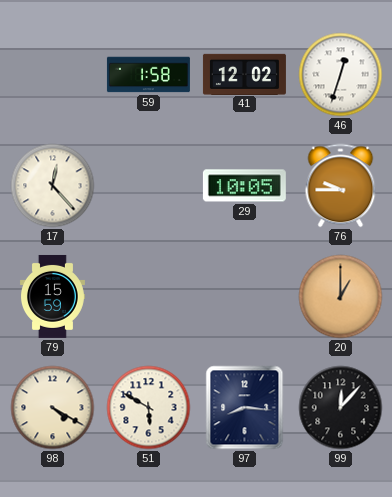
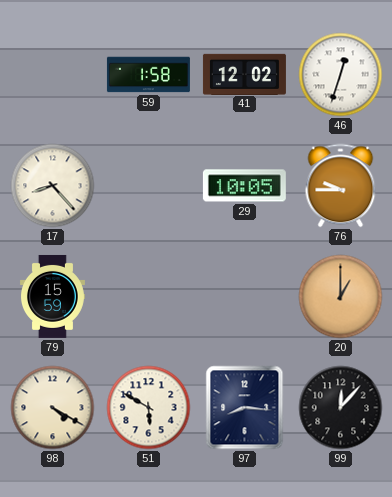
17: 12:23 -> 8:23 (53, 186)
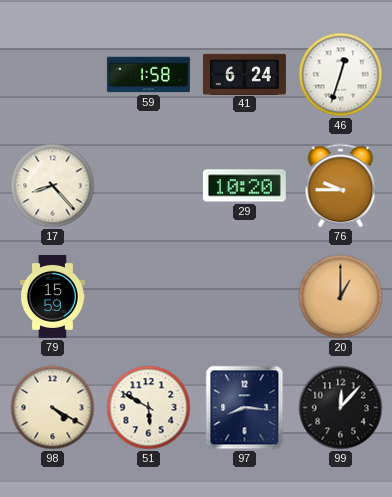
41: 12:02 -> 6:24 (244, 74)
29: 10:05 -> 10:20 (244, 186)
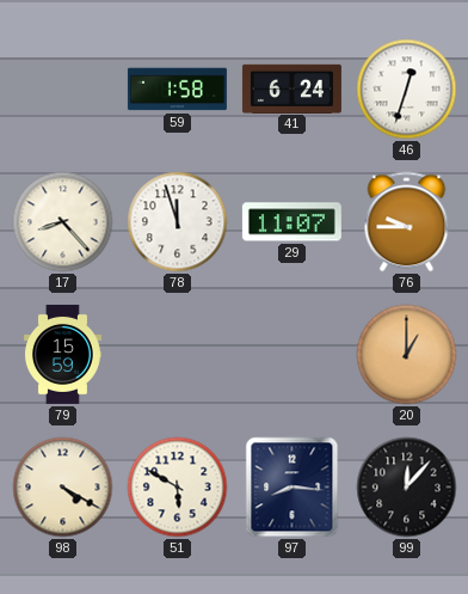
78: none -> 11:57 (178, 222)
29: 10:20 -> 11:07 (291, 222)
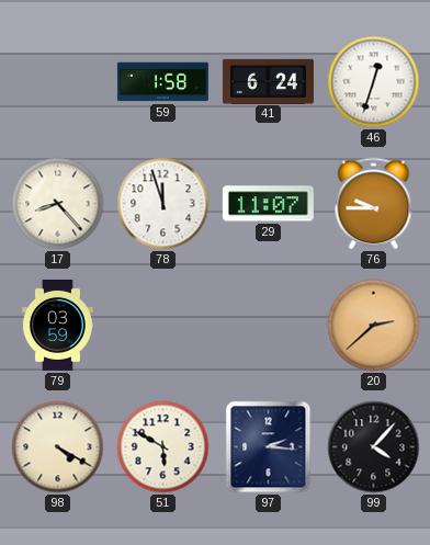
79: 15:59 -> 03:59 (57, 325)
20: 1:00 -> 2:38 (374, 326)
97: 8:16 -> 2:16 (269, 447)
99: 12:07 -> 4:07 (374, 447)
